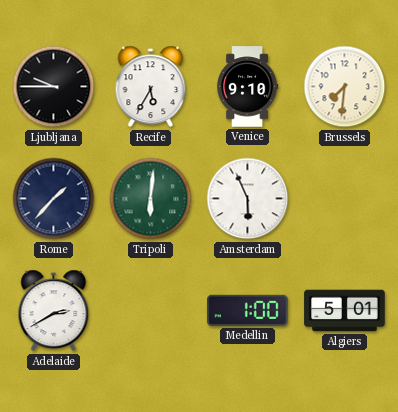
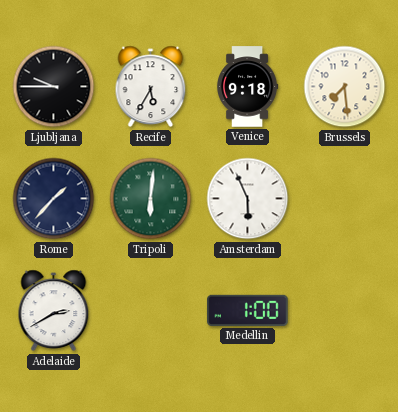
Venice: 9:10 -> 9:18 (247, 87)
Brussels: 7:31 -> 7:29 (345, 87)
Algiers: 5:01 -> none (345, 311)
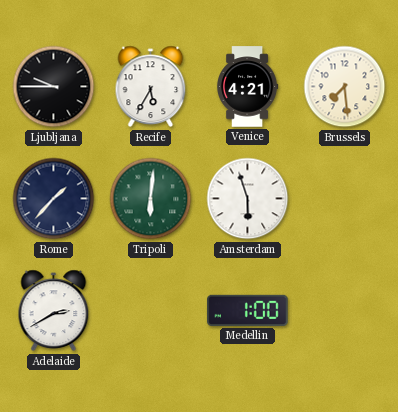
Venice: 9:18 -> 4:21 (247, 87)
Amsterdam: 5:56 -> 5:57 (248, 199)
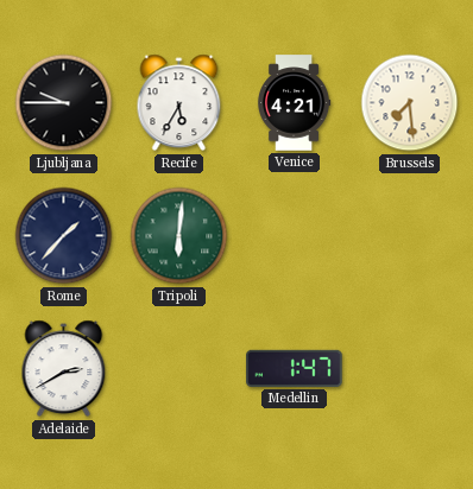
Amsterdam: 5:57 -> none (248, 199)
Medellin: 1:00 -> 1:47 (295, 368)
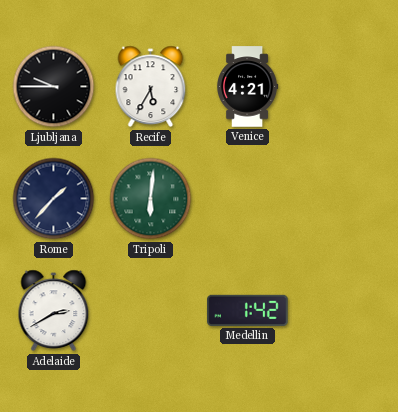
Brussels: 7:29 -> none (410, 103)
Medellin: 1:47 -> 1:42 (248, 310)
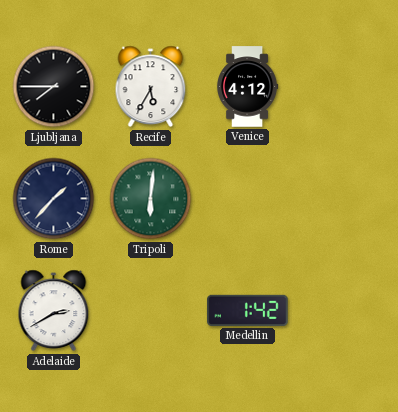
Ljubljana: 9:45 -> 7:45 (54, 87)
Venice: 4:21 -> 4:12 (247, 87)
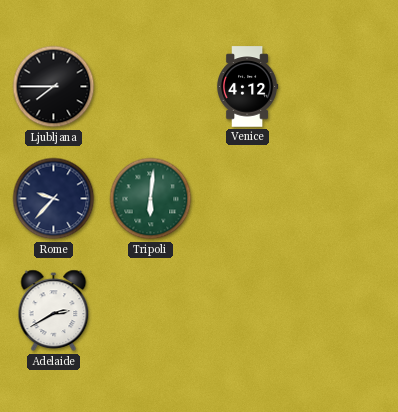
Recife: 5:35 -> none (151, 87)
Rome: 1:37 -> 9:37 (54, 199)
Medellin: 1:42 -> none (248, 310)
